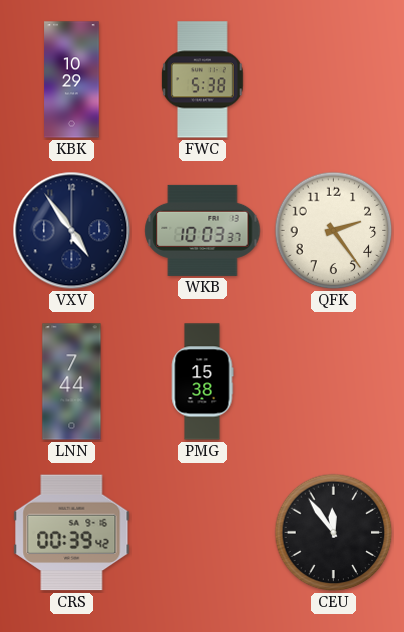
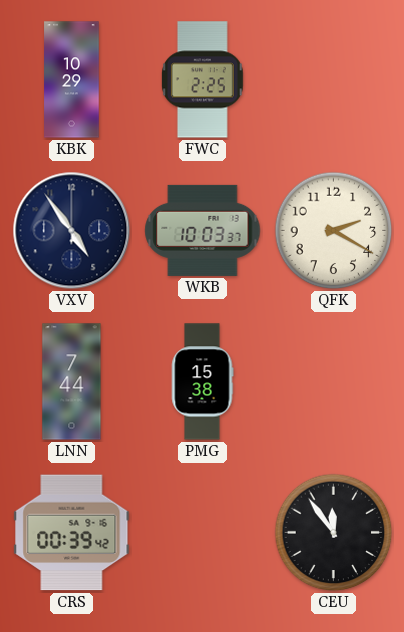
FWC: 5:38 -> 2:25 (202, 80)
QFK: 2:24 -> 2:20 (334, 231)
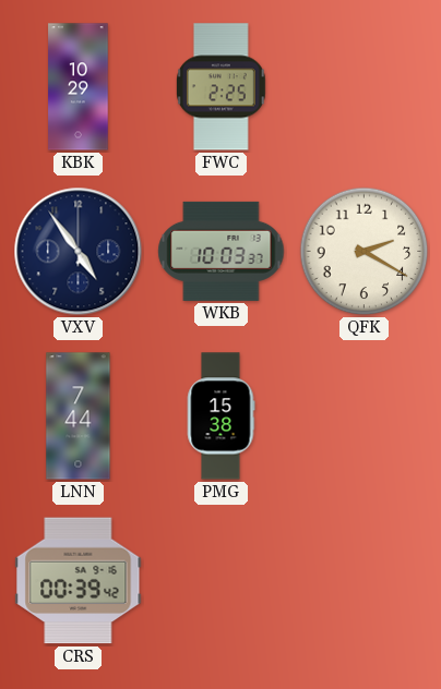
CEU: 11:54 -> none (334, 533)
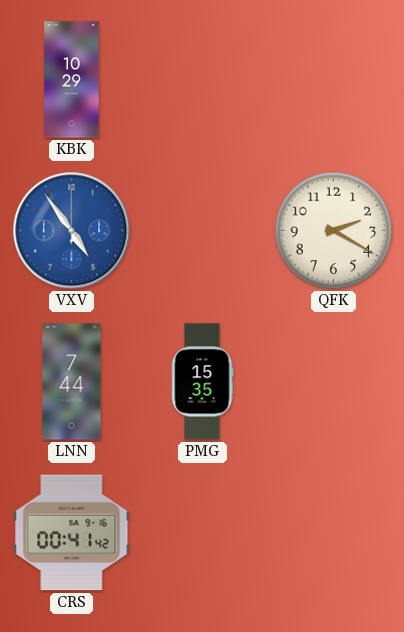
FWC: 2:25 -> none (221, 87)
VXV dial: navy -> blue (72, 231)
WKB: 10:03 -> none (222, 251)
PMG: 15:38 -> 15:35 (202, 382)
CRS: 00:39 -> 00:41 (72, 533)
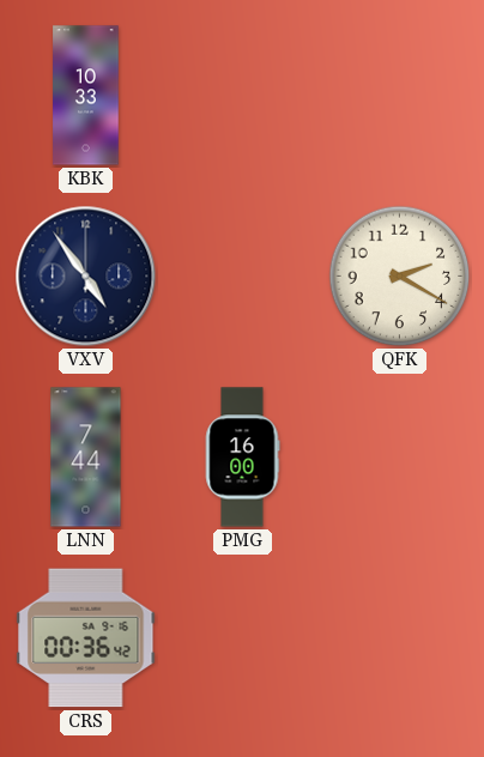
KBK: 10:29 -> 10:33 (86, 96)
VXV dial: blue -> navy (86, 277)
PMG: 15:35 -> 16:00 (242, 458)
CRS: 00:41 -> 00:36 (86, 638)
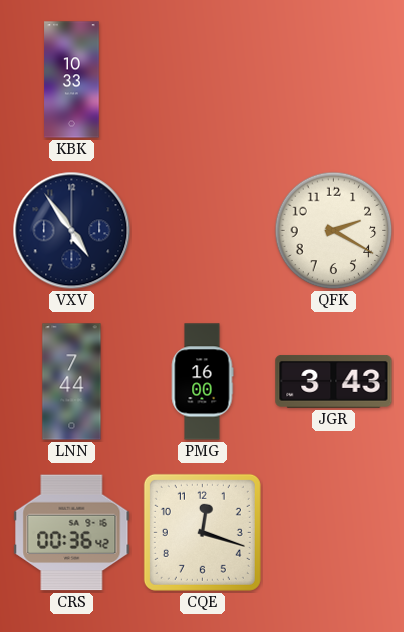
JGR: none -> 3:43 (334, 382)
CQE: none -> 12:18 (202, 532)
